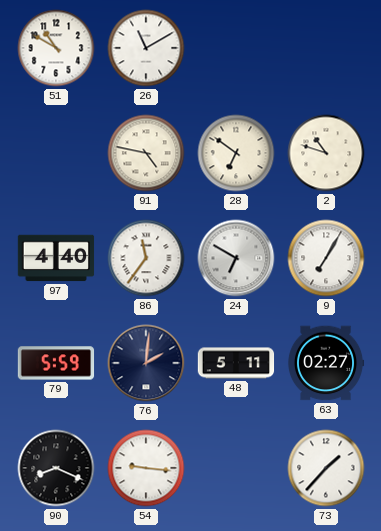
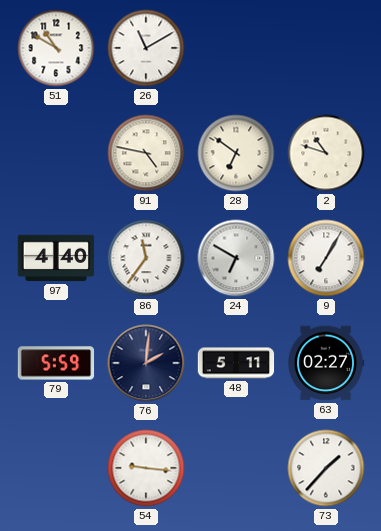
90: 8:19 -> none (56, 468)
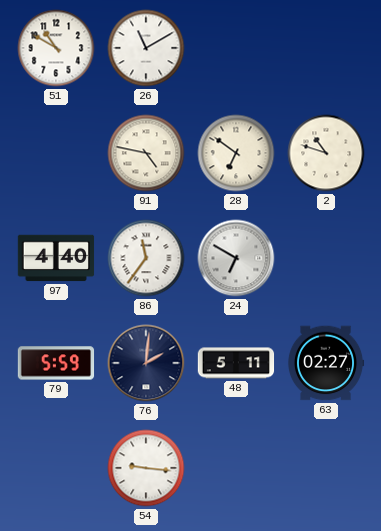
9: 7:05 -> none (326, 258)
73: 1:37 -> none (326, 468)
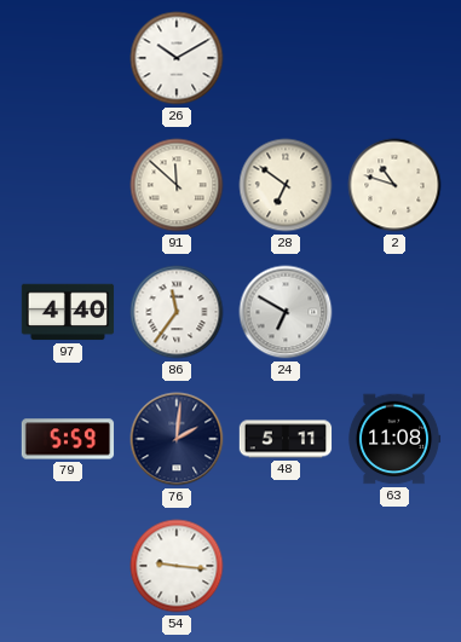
51: 10:50 -> none (56, 48)
26: 11:10 -> 10:10 (177, 58)
91: 4:47 -> 11:52 (177, 185)
63: 02:27 -> 11:08 (394, 439)
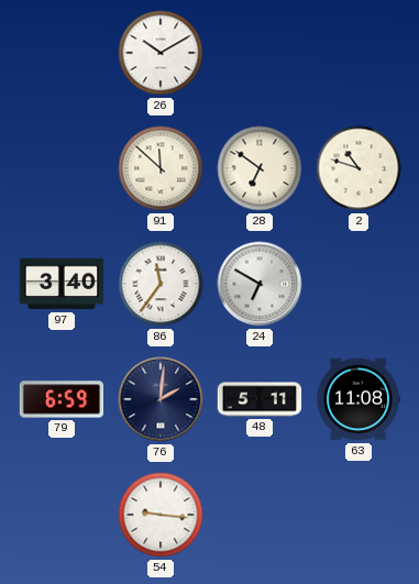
97: 4:40 -> 3:40 (62, 284)
79: 5:59 -> 6:59 (62, 399)
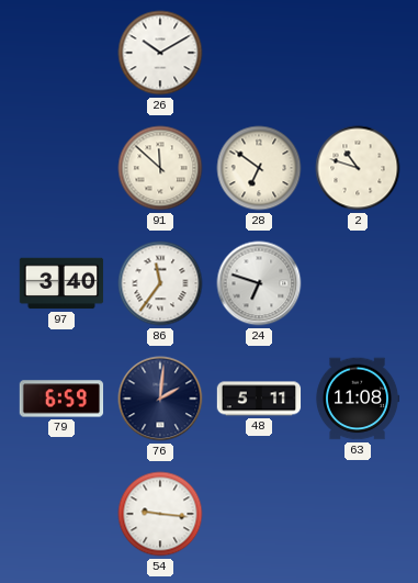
24: 6:50 -> 6:48 (259, 283)
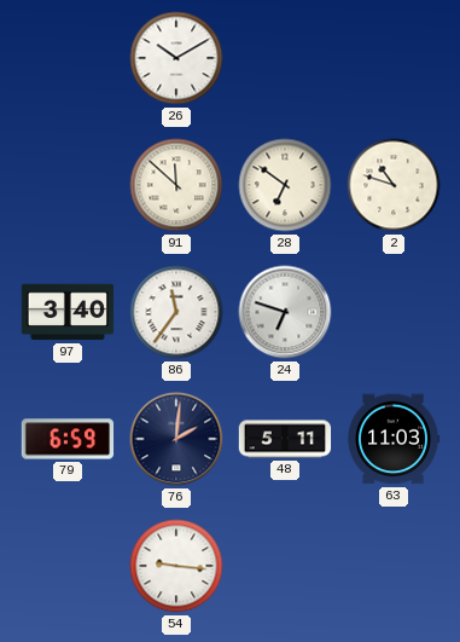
63: 11:08 -> 11:03 (394, 439)
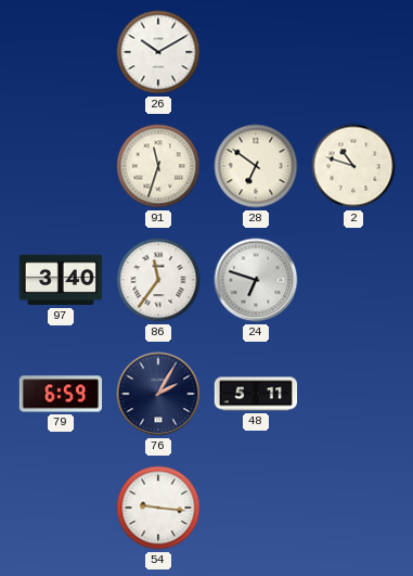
91: 11:52 -> 11:33 (158, 166)
76: 2:01 -> 2:05 (158, 394)
63: 11:03 -> none (394, 439)
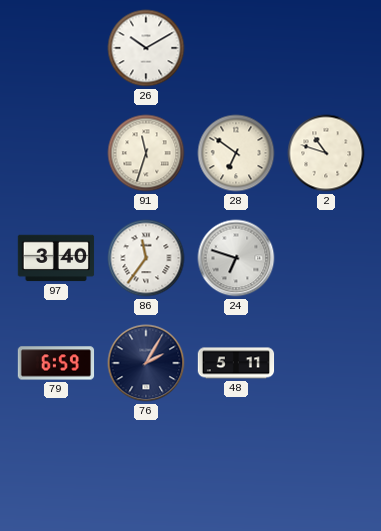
54: 9:16 -> none (158, 508)
